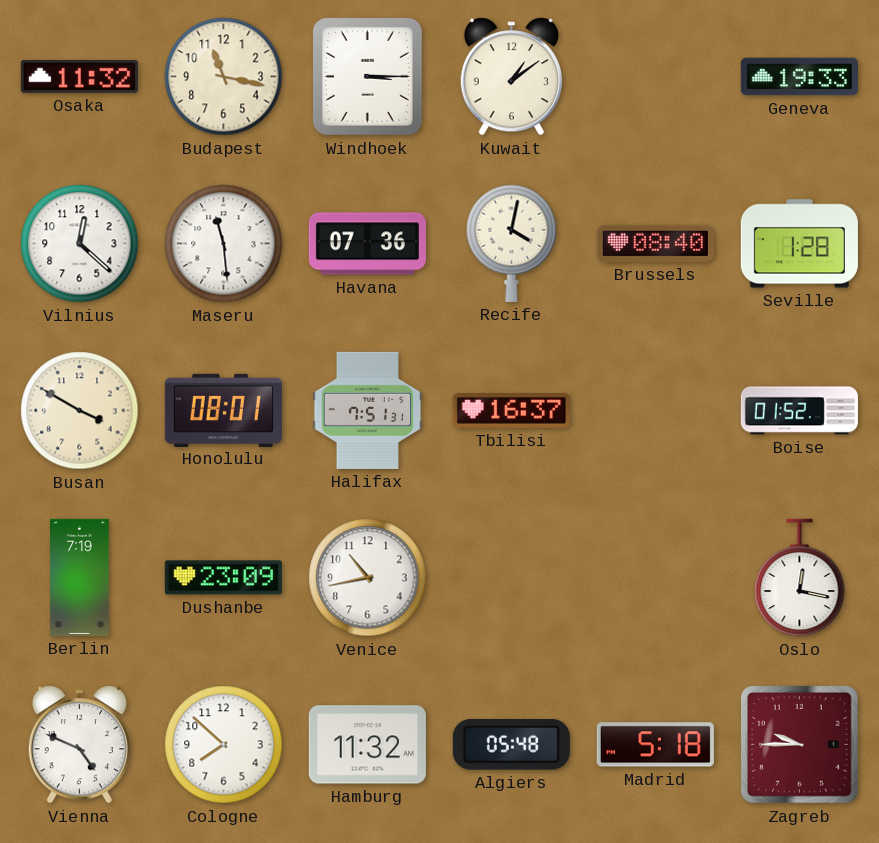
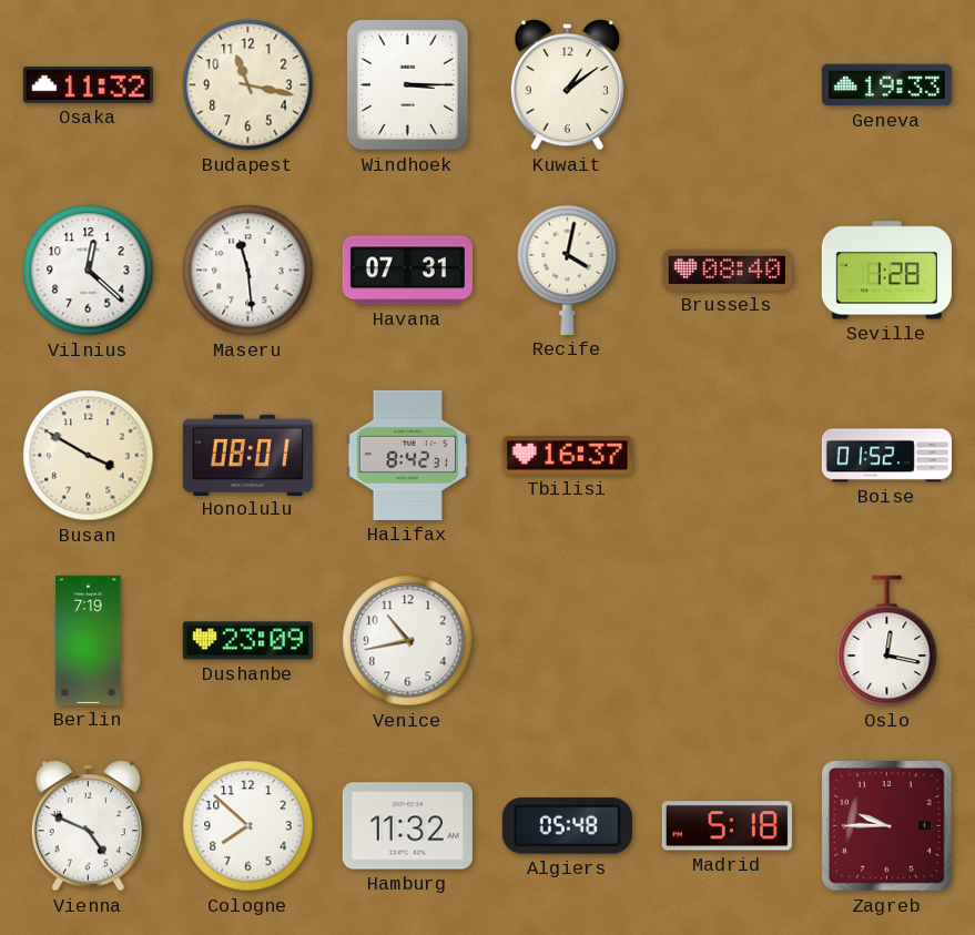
Havana: 07:36 -> 07:31 (407, 271)
Halifax: 7:51 -> 8:42 (408, 455)
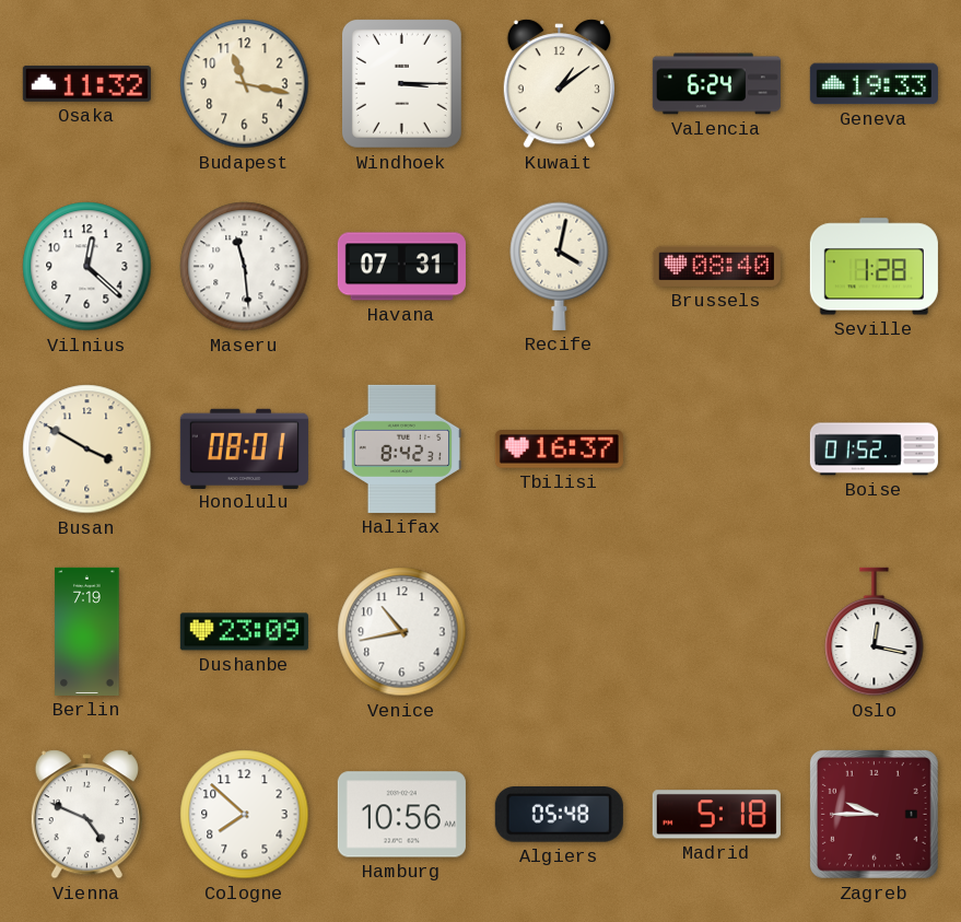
Valencia: none -> 6:24 (716, 84)
Hamburg: 11:32 -> 10:56 (401, 815)
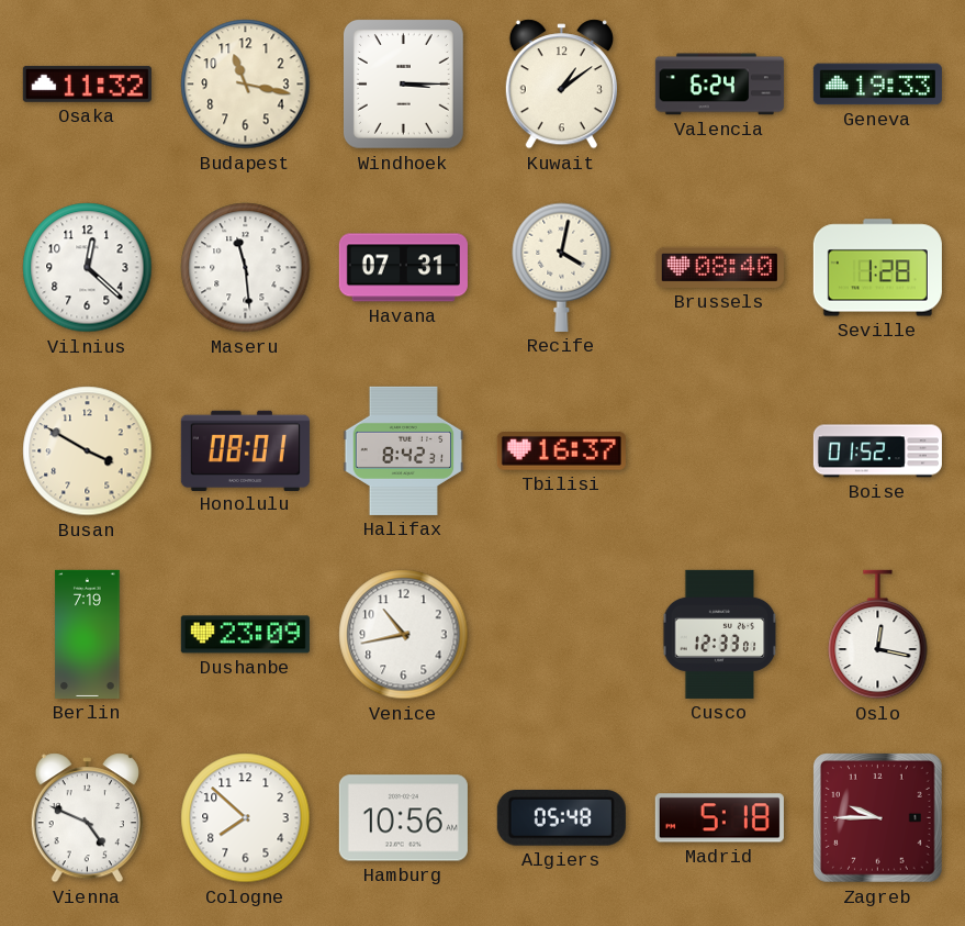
Cusco: none -> 12:33 (720, 634)
